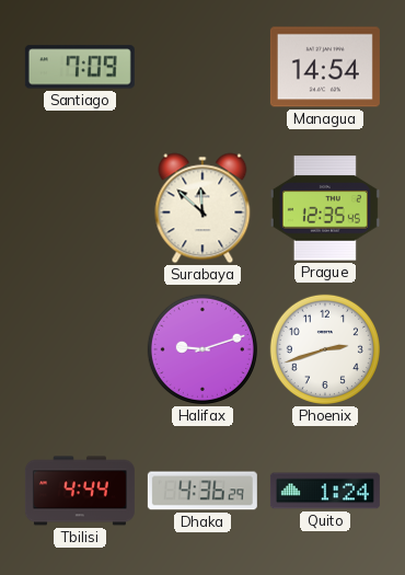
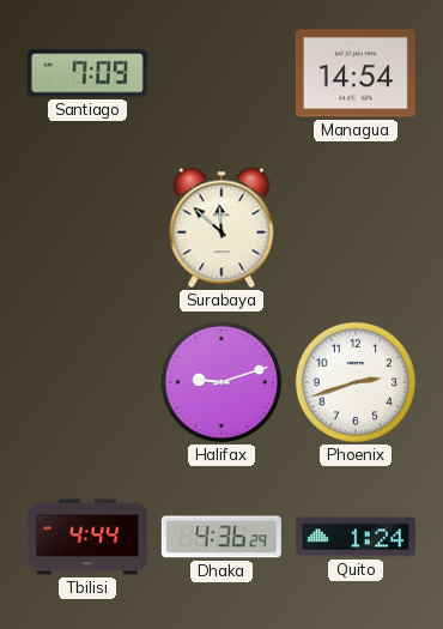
Prague: 12:35 -> none (325, 208)
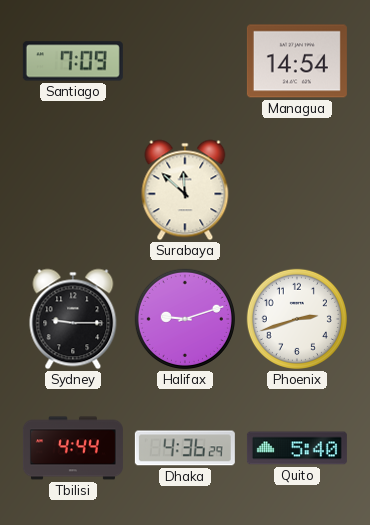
Sydney: none -> 9:15 (73, 319)
Quito: 1:24 -> 5:40 (297, 448)
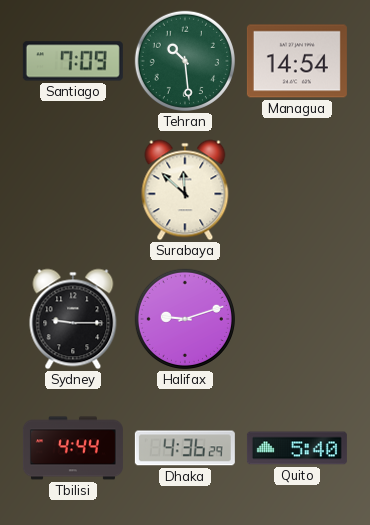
Tehran: none -> 10:29 (185, 61)
Phoenix: 2:42 -> none (297, 319)
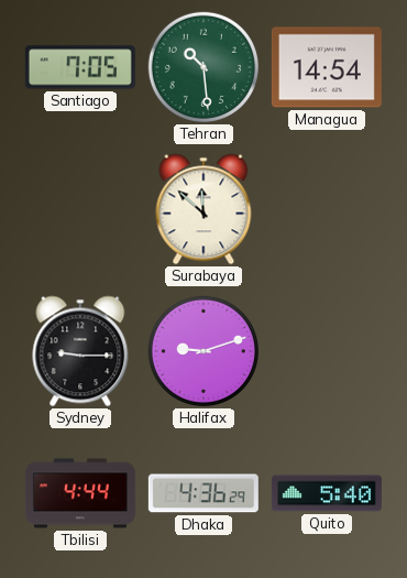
Santiago: 7:09 -> 7:05 (80, 67)
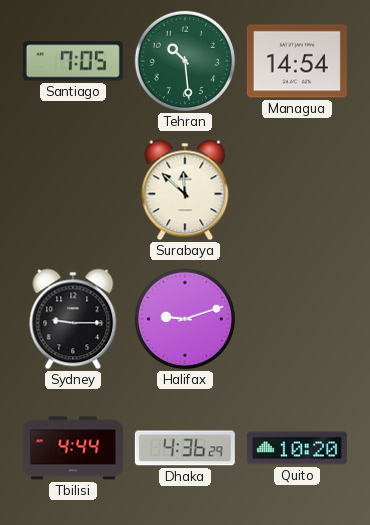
Quito: 5:40 -> 10:20 (297, 448)
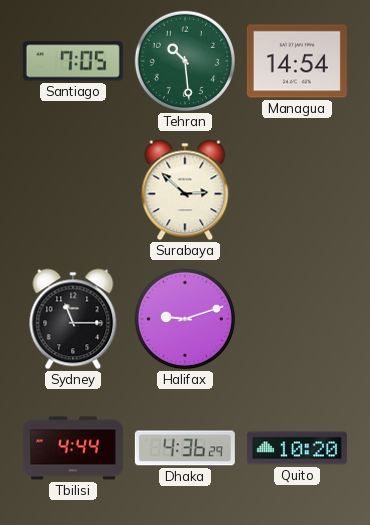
Surabaya: 11:52 -> 2:52 (185, 190)
Sydney: 9:15 -> 11:15 (73, 319)
